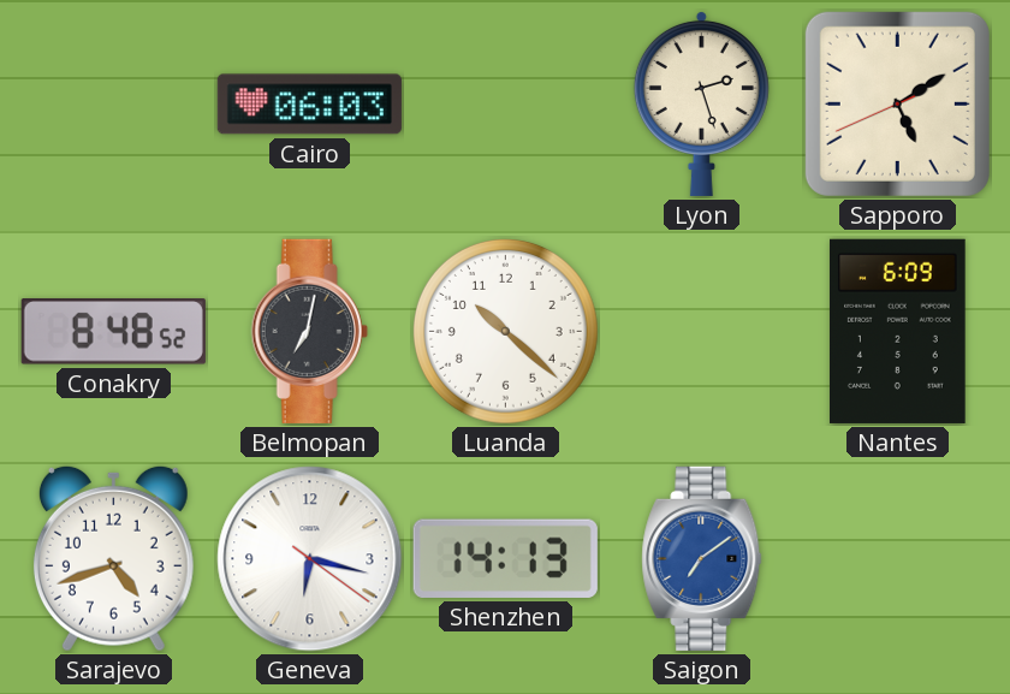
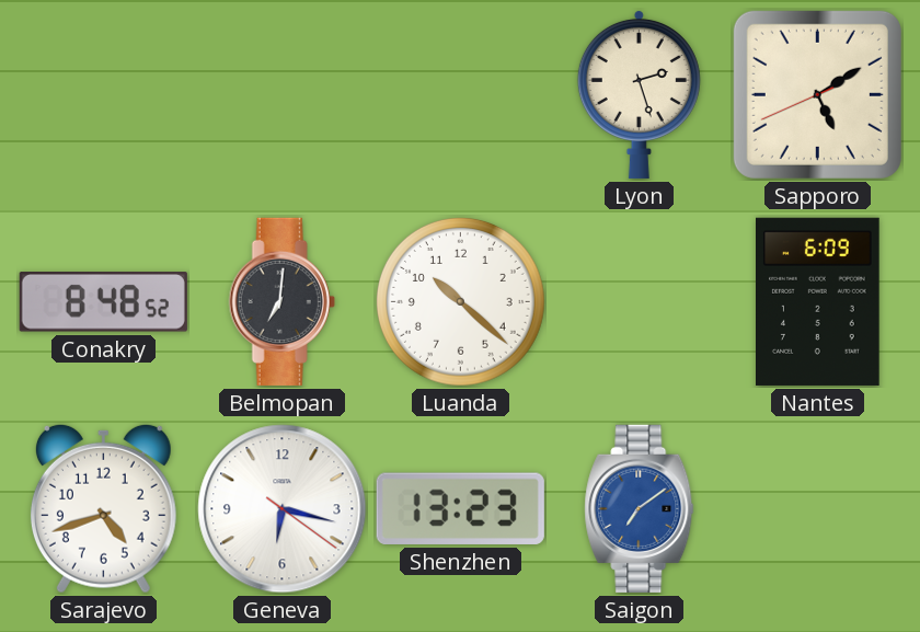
Cairo: 06:03 -> none (309, 105)
Belmopan: 7:02 -> 7:01 (281, 301)
Shenzhen: 14:13 -> 13:23 (460, 508)
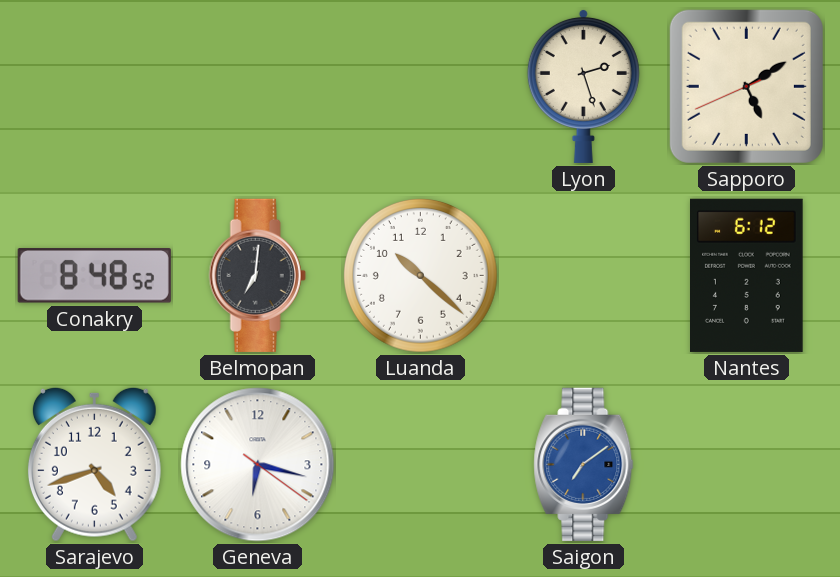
Nantes: 6:09 -> 6:12 (747, 275)
Shenzhen: 13:23 -> none (460, 508)
